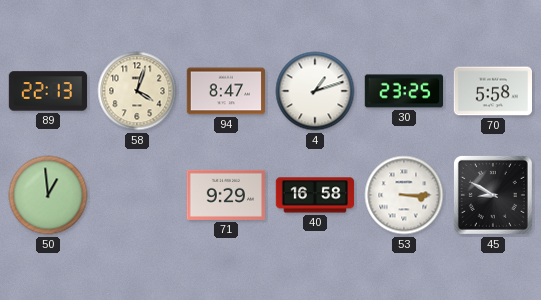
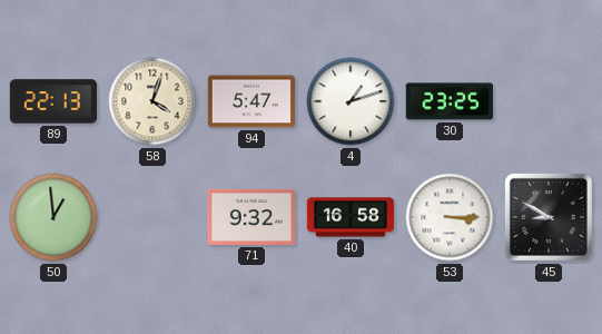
94: 8:47 -> 5:47 (250, 101)
70: 5:58 -> none (492, 91)
71: 9:29 -> 9:32 (251, 217)
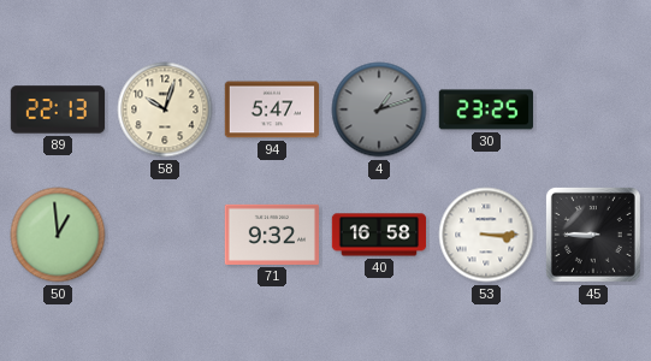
58: 4:03 -> 10:03 (165, 110)
4 dial: white -> grey (379, 110)
45: 8:50 -> 8:45 (593, 235)
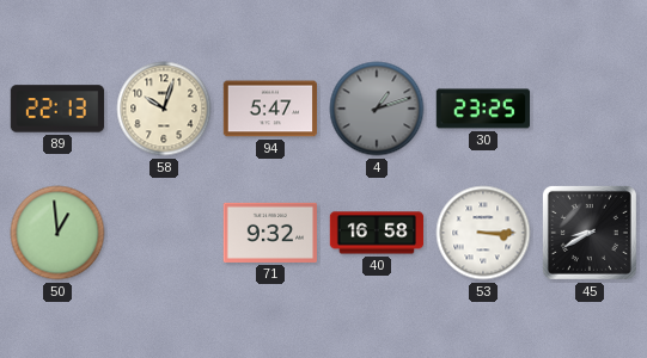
45: 8:45 -> 8:40 (590, 233)
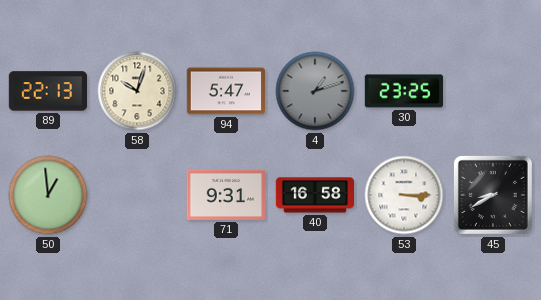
71: 9:32 -> 9:31 (226, 195)
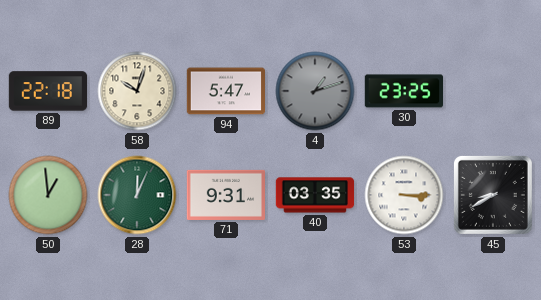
89: 22:13 -> 22:18 (48, 91)
28: none -> 12:04 (137, 195)
40: 16:58 -> 03:35 (315, 195)
